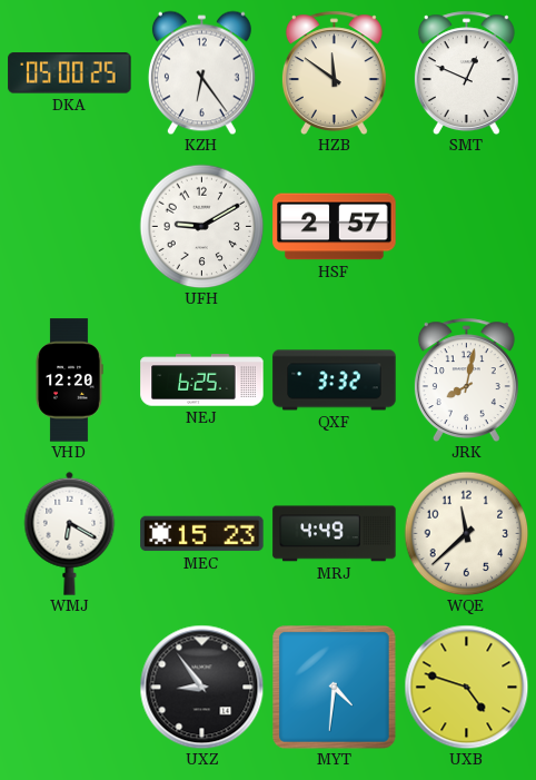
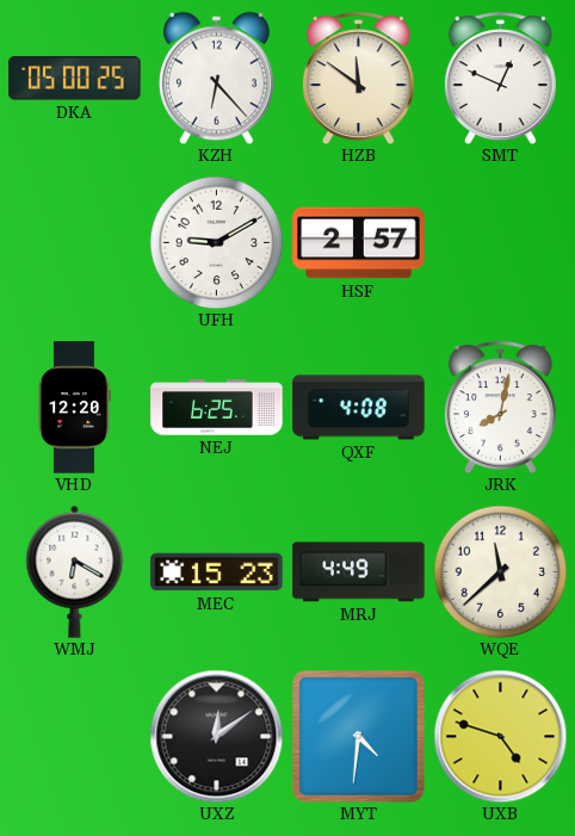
KZH: 6:24 -> 6:23 (216, 78)
QXF: 3:32 -> 4:08 (359, 408)
UXZ: 8:54 -> 12:09 (216, 736)
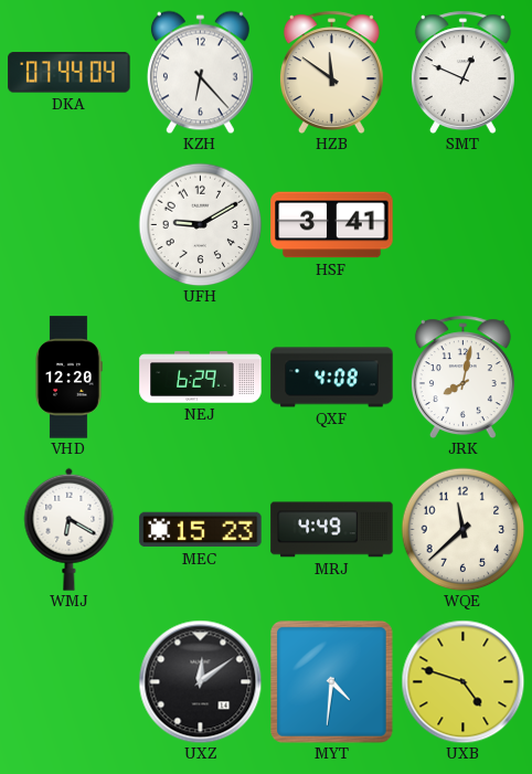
DKA: 05:00 -> 07:44 (70, 73)
HSF: 2:57 -> 3:41 (332, 225)
NEJ: 6:25 -> 6:29 (201, 378)
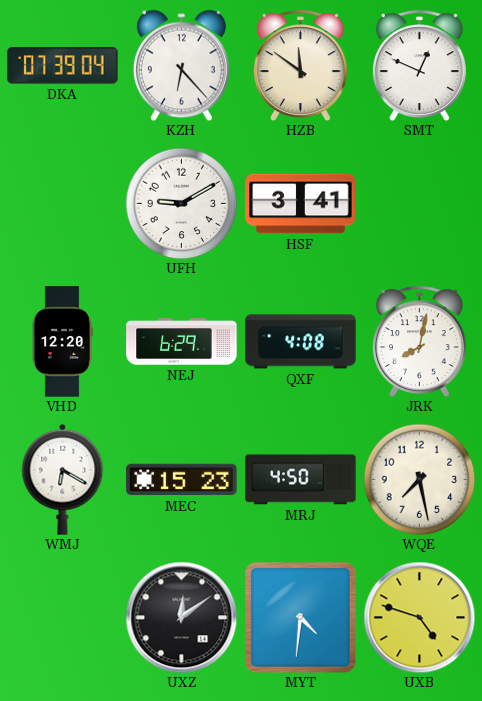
DKA: 07:44 -> 07:39 (63, 66)
MRJ: 4:49 -> 4:50 (301, 480)
WQE: 11:38 -> 7:28 (419, 479)
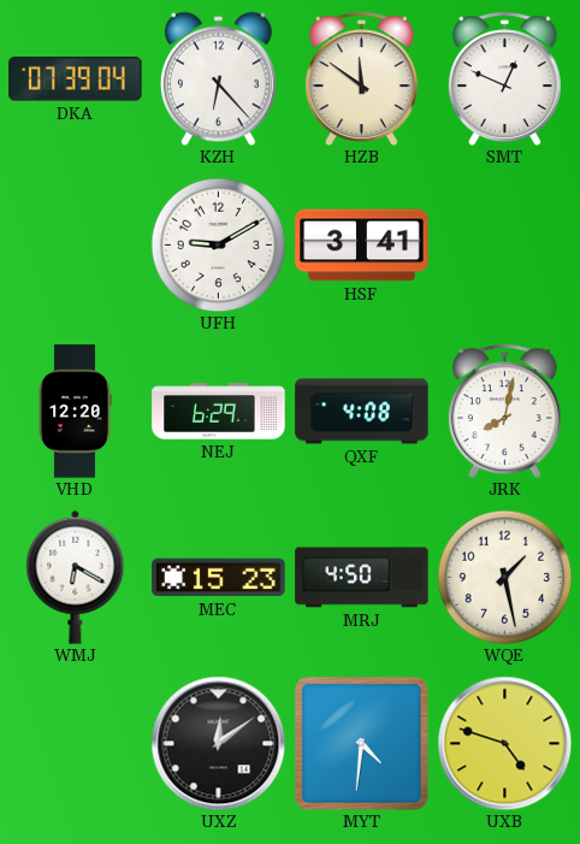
WQE: 7:28 -> 1:28 (504, 577)
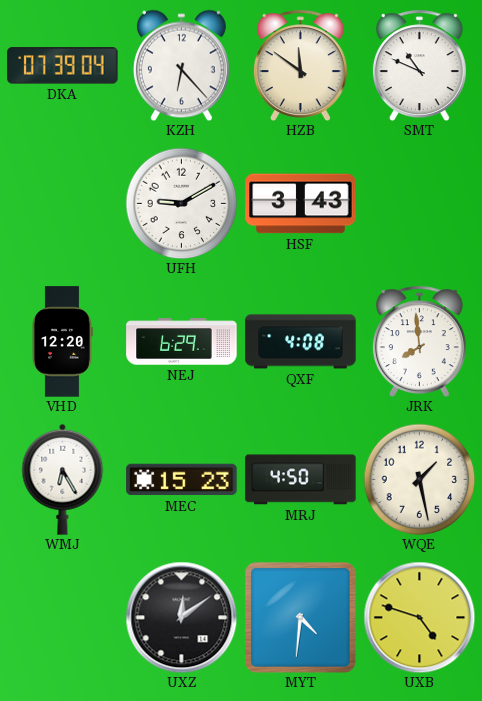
SMT: 12:49 -> 10:49 (419, 65)
HSF: 3:41 -> 3:43 (301, 204)
JRK: 8:02 -> 7:59 (419, 341)
WMJ: 6:20 -> 6:25 (63, 479)
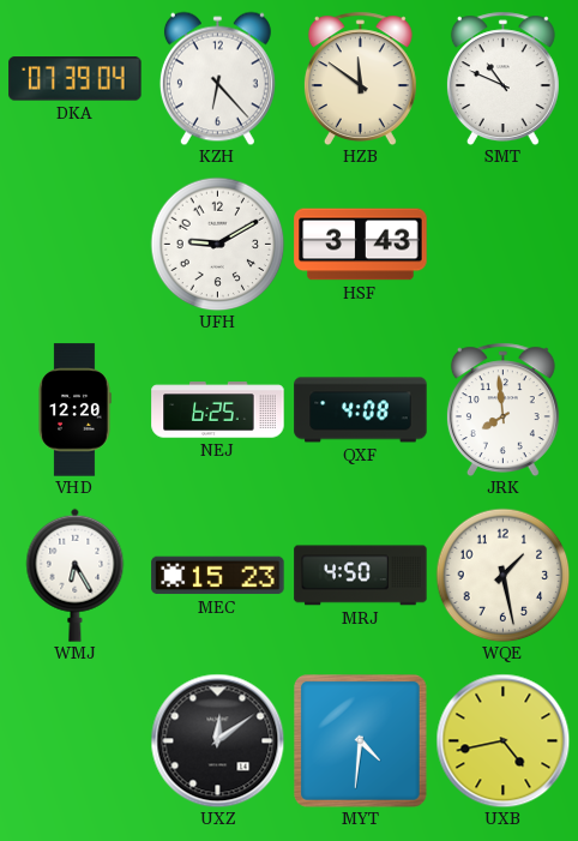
NEJ: 6:29 -> 6:25 (218, 410)
UXB: 4:48 -> 4:43 (502, 740)
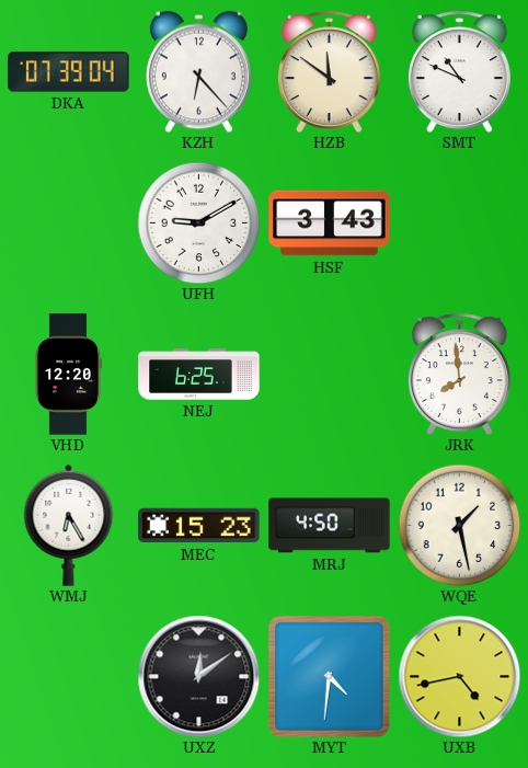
QXF: 4:08 -> none (361, 410)
